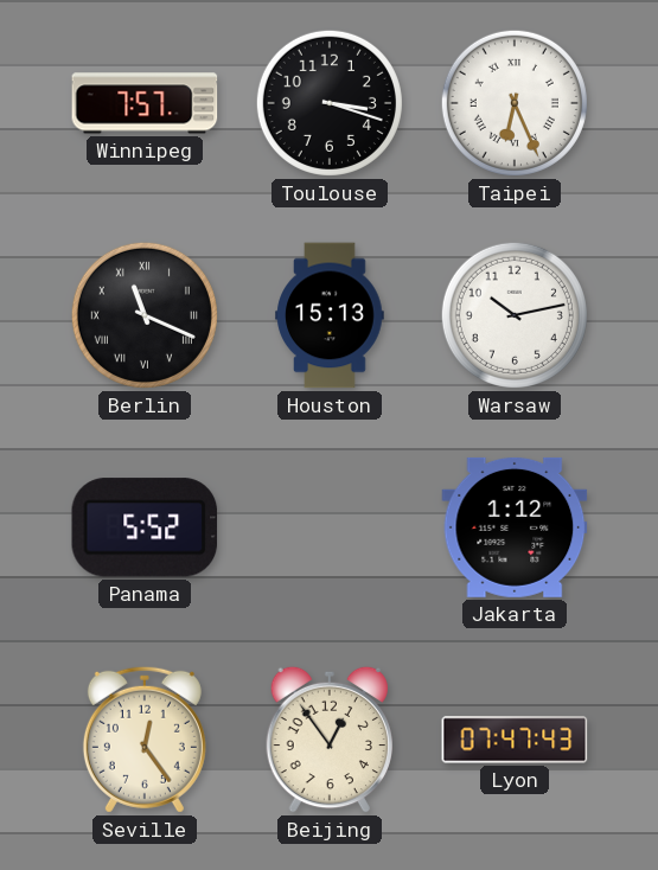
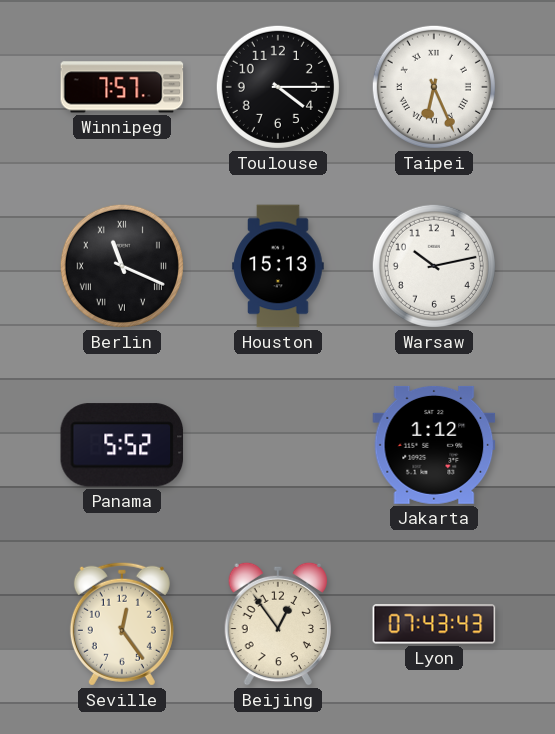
Toulouse: 3:18 -> 4:15 (278, 87)
Lyon: 07:47 -> 07:43 (434, 624)
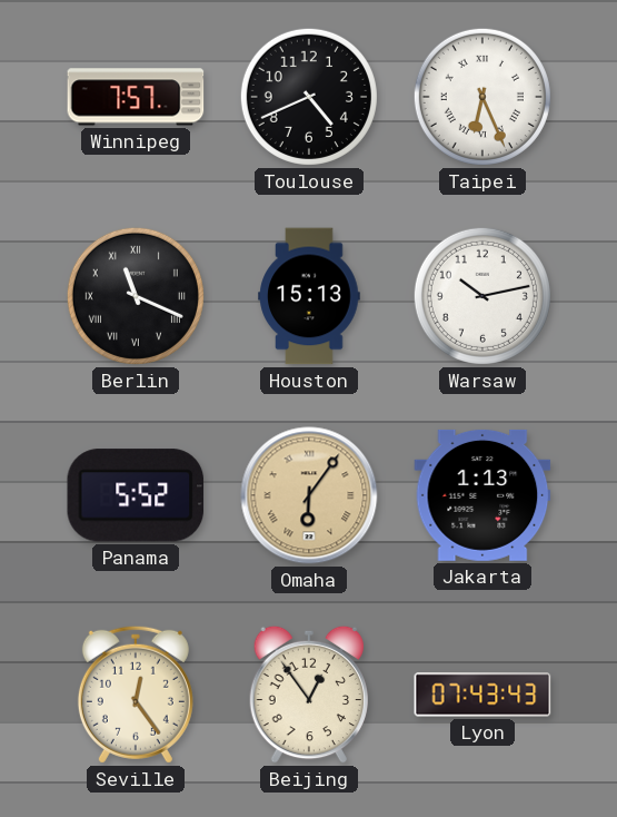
Toulouse: 4:15 -> 4:41 (309, 97)
Omaha: none -> 6:06 (309, 495)
Jakarta: 1:12 -> 1:13 (482, 495)
